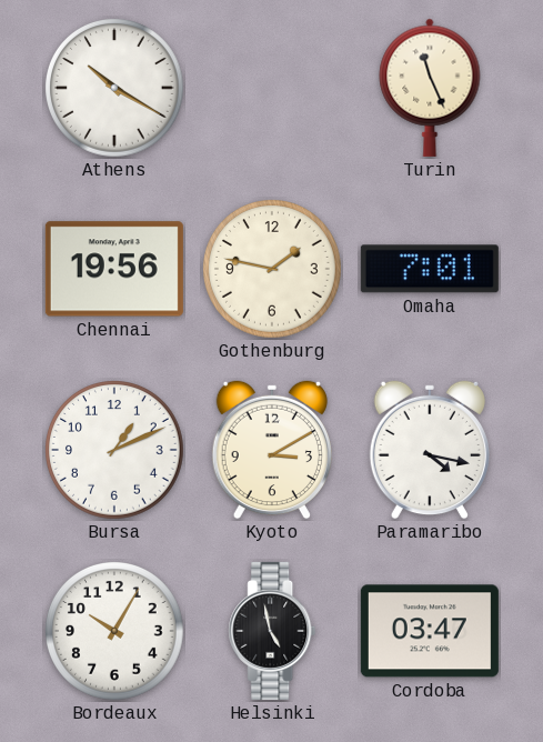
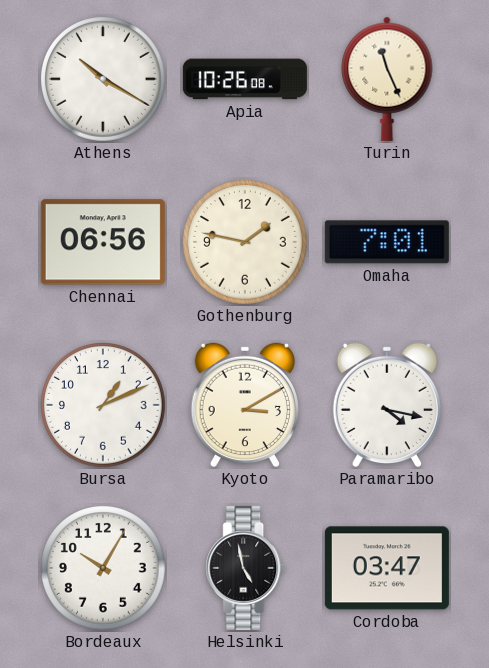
Apia: none -> 10:26 (245, 79)
Chennai: 19:56 -> 06:56 (103, 242)
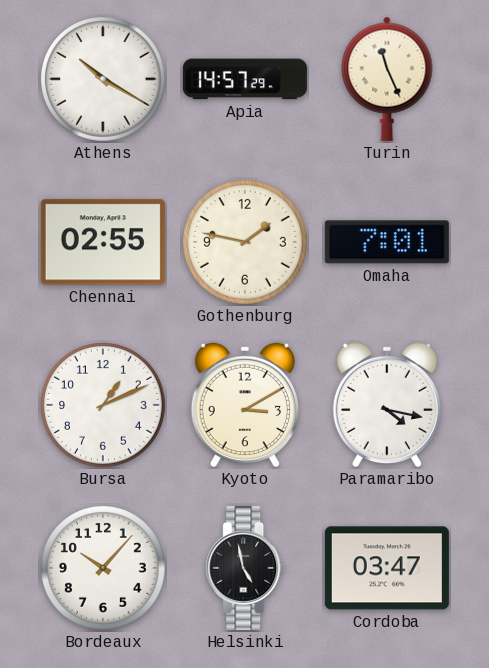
Apia: 10:26 -> 14:57 (245, 79)
Chennai: 06:56 -> 02:55 (103, 242)
Bordeaux: 10:05 -> 10:07 (104, 569)
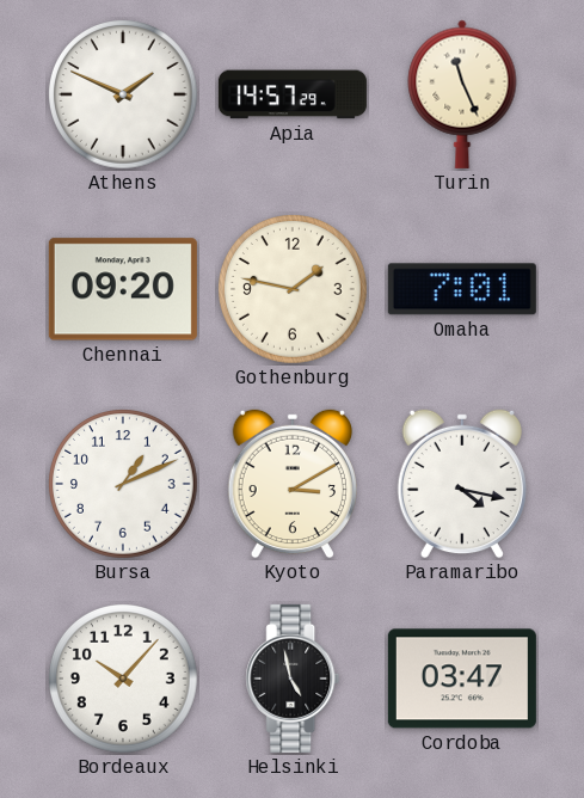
Athens: 10:20 -> 1:49 (124, 96)
Chennai: 02:55 -> 09:20 (123, 289)
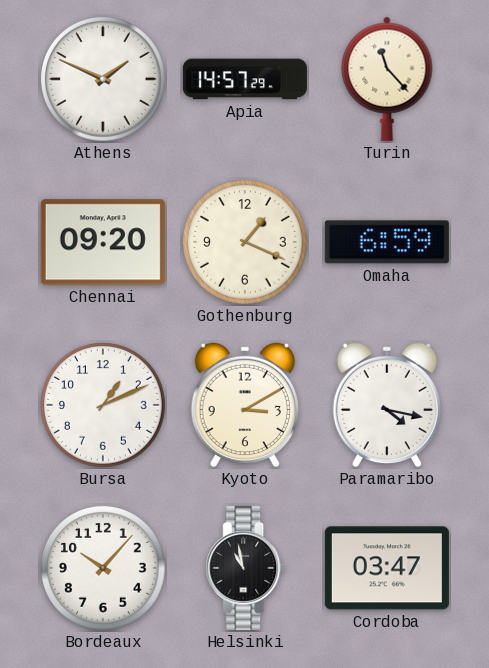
Turin: 11:26 -> 11:23 (387, 79)
Gothenburg: 1:47 -> 1:19 (246, 243)
Omaha: 7:01 -> 6:59 (387, 242)
Helsinki: 4:58 -> 10:58 (245, 568)
